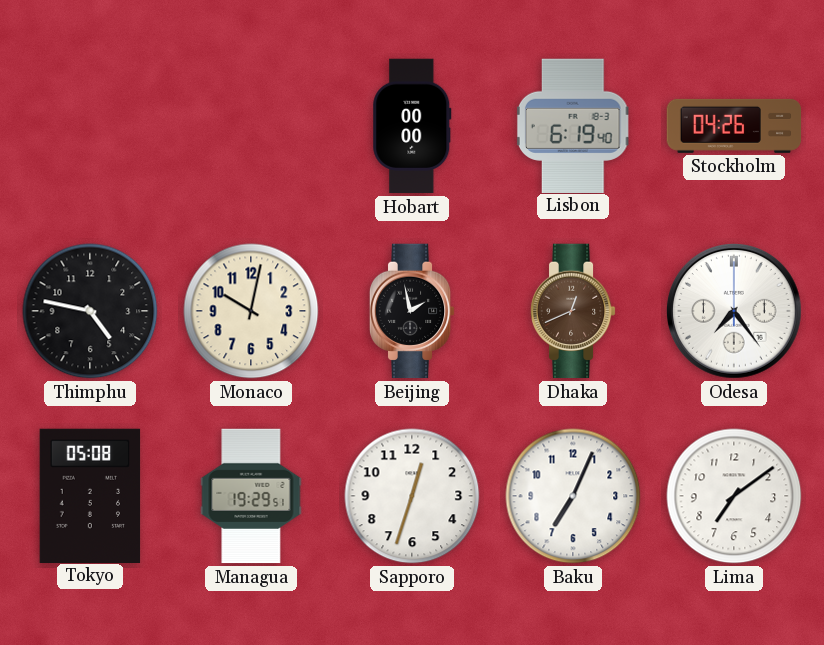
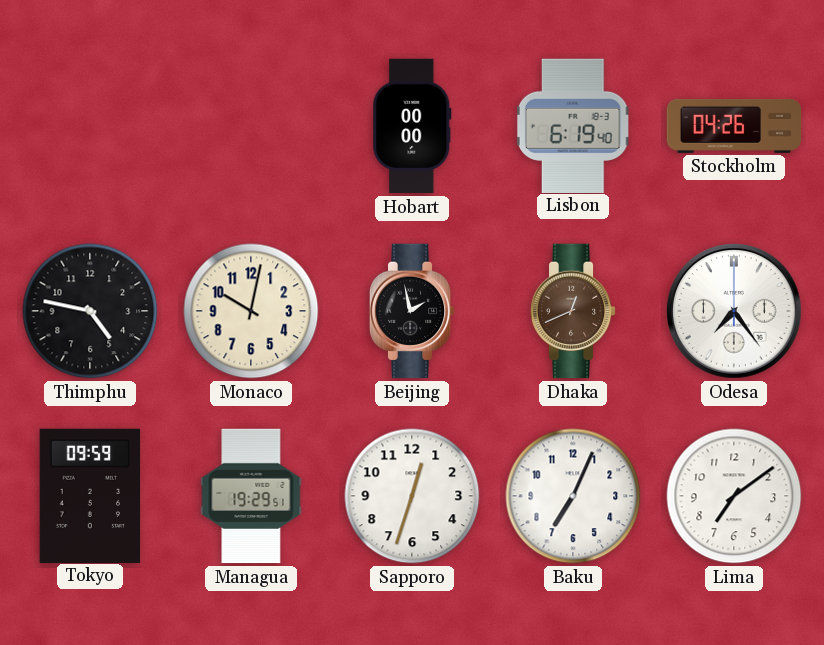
Tokyo: 05:08 -> 09:59 (90, 495)
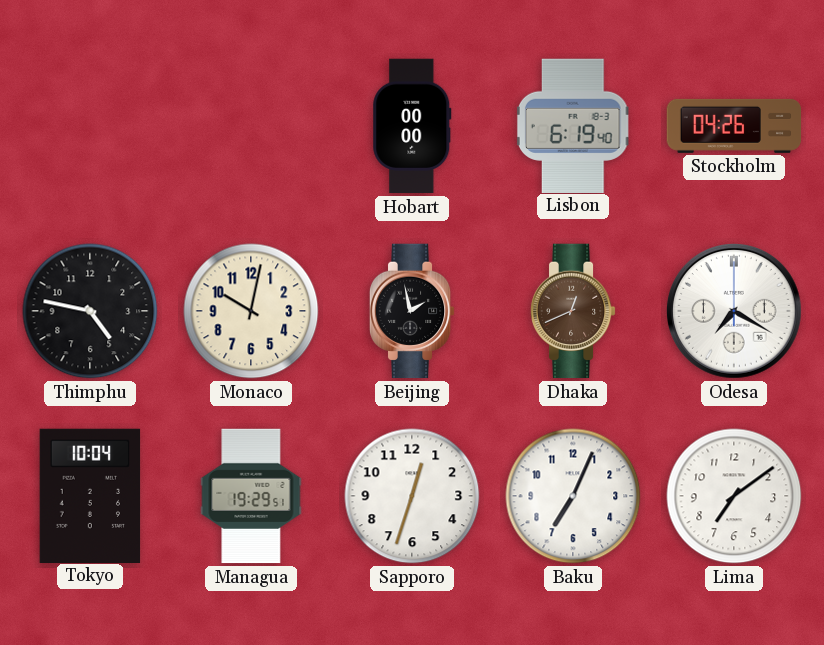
Odesa: 7:24 -> 7:20 (735, 312)
Tokyo: 09:59 -> 10:04 (90, 495)
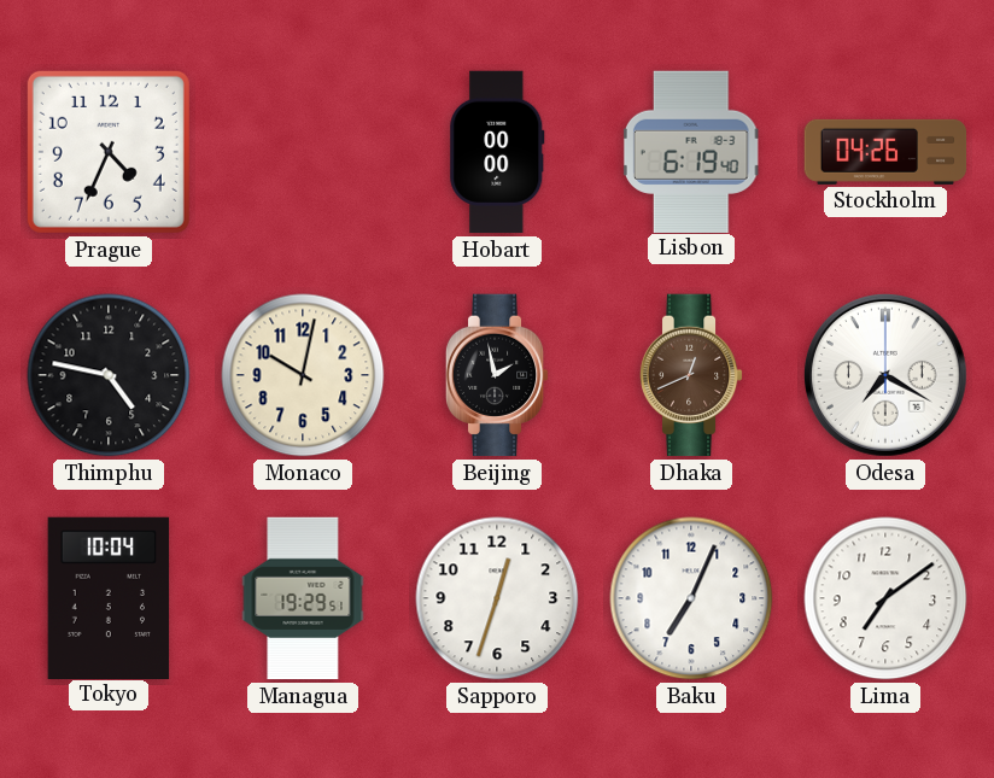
Prague: none -> 4:34 (109, 152)
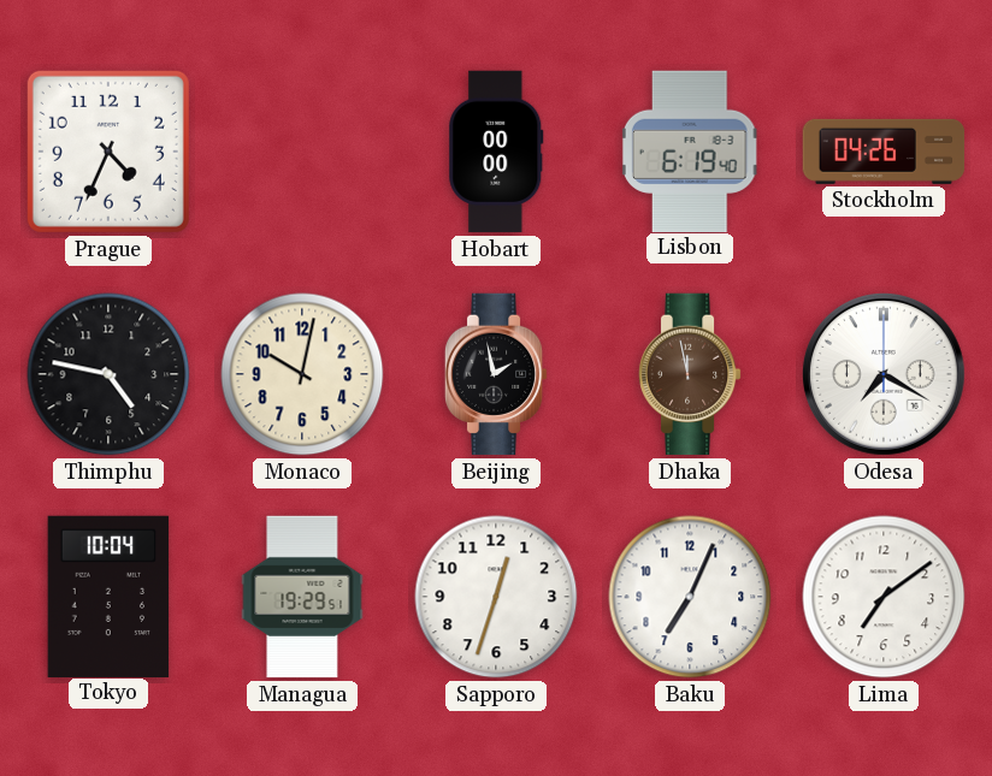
Dhaka: 12:41 -> 11:58 (690, 374)
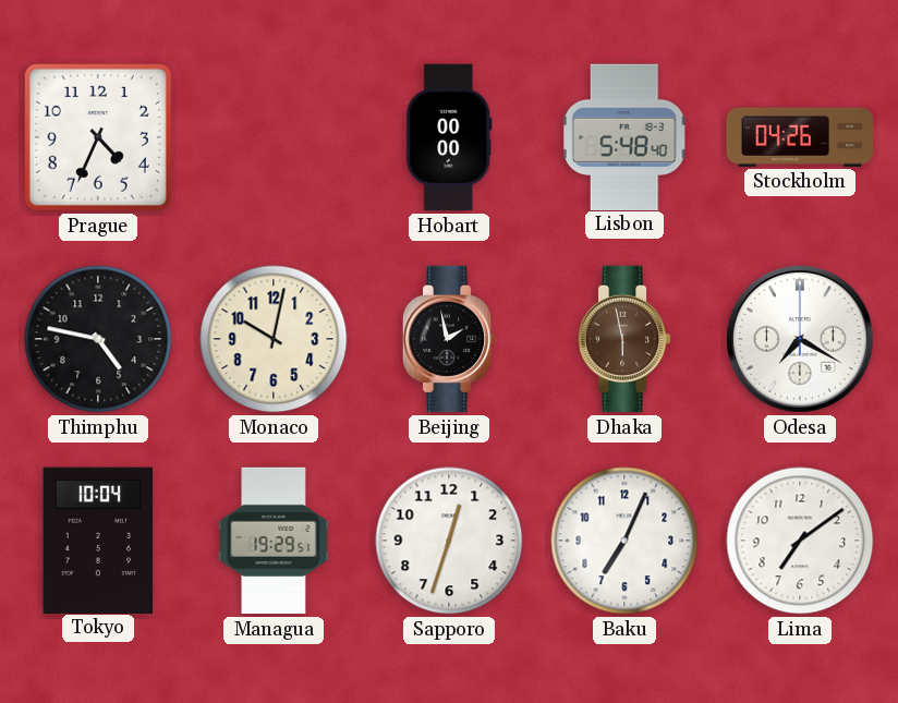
Lisbon: 6:19 -> 5:48 (624, 136)
Dhaka: 11:58 -> 5:58 (624, 339)
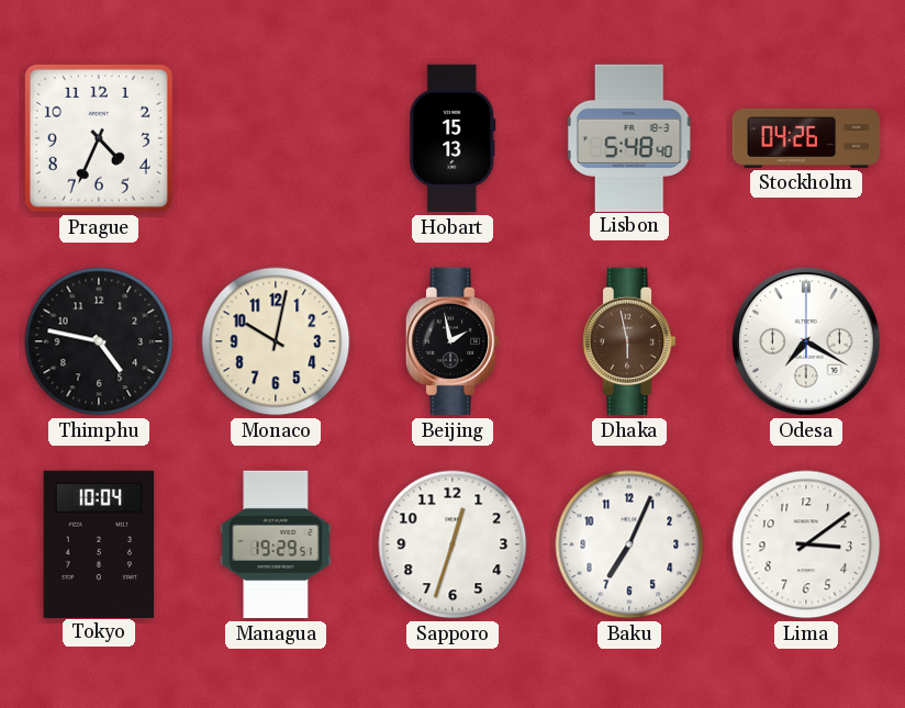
Hobart: 00:00 -> 15:13 (452, 138)
Lima: 7:09 -> 3:09 (806, 544)
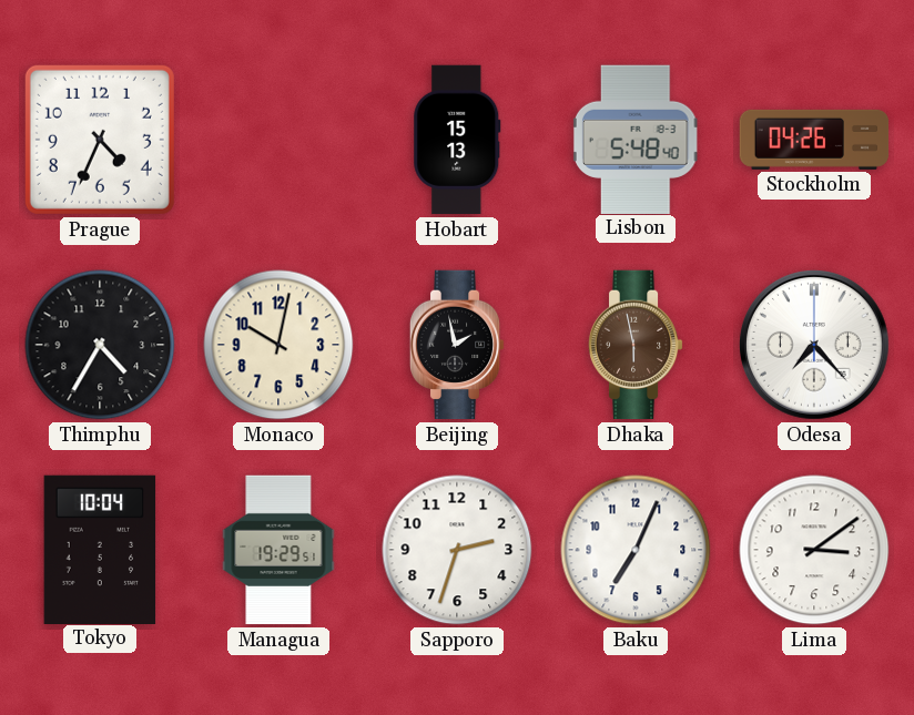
Thimphu: 4:47 -> 4:35 (100, 345)
Odesa: 7:20 -> 7:23 (815, 346)
Sapporo: 12:33 -> 2:33 (457, 550)
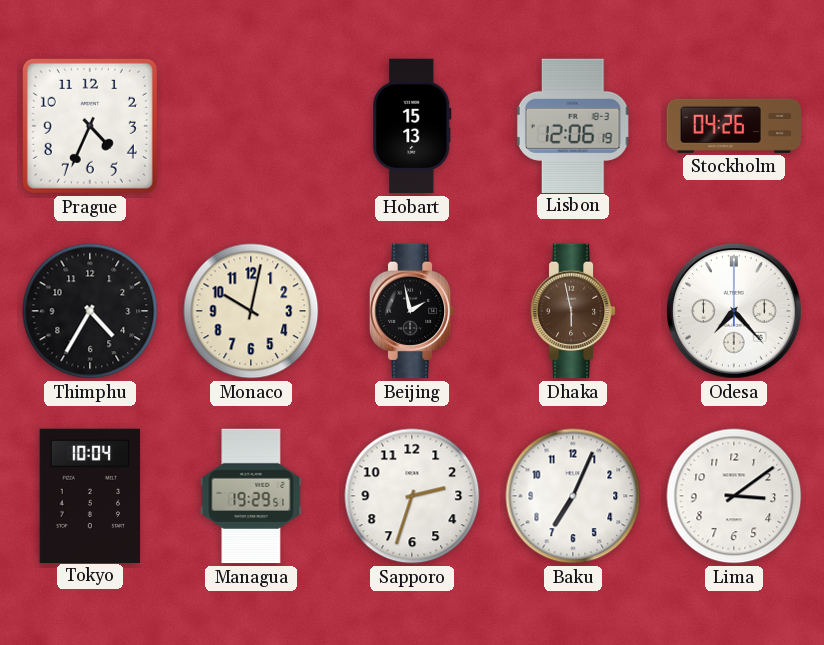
Lisbon: 5:48 -> 12:06 (573, 125)
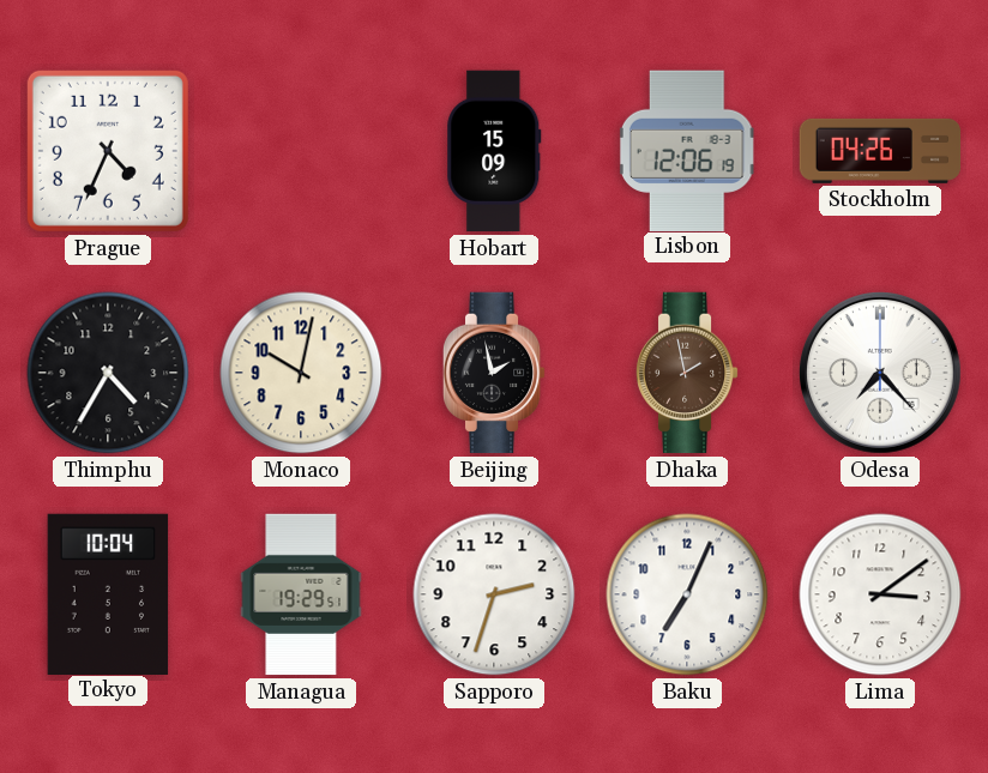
Hobart: 15:13 -> 15:09 (494, 151)
Dhaka: 5:58 -> 1:58 (687, 373)
